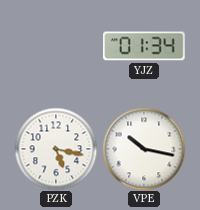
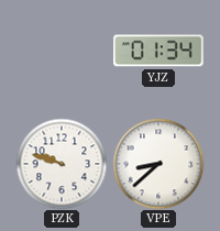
PZK: 5:17 -> 9:48 (62, 164)
VPE: 10:17 -> 8:38 (158, 164)
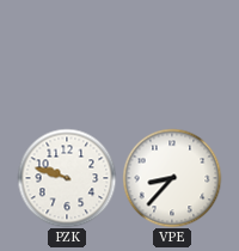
YJZ: 01:34 -> none (159, 51)
VPE: 8:38 -> 8:37 (172, 178)
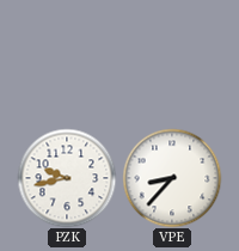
PZK: 9:48 -> 9:43 (67, 178)
